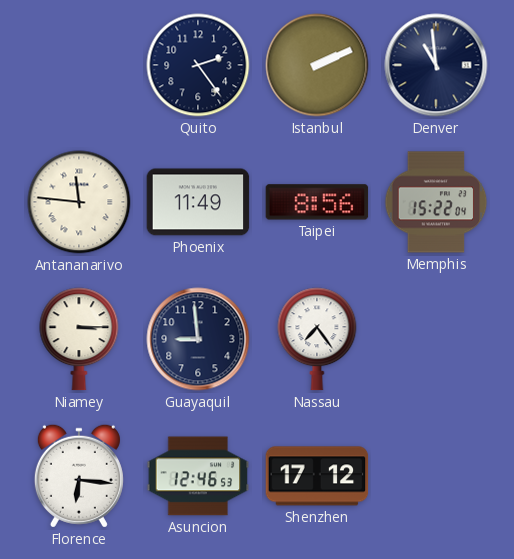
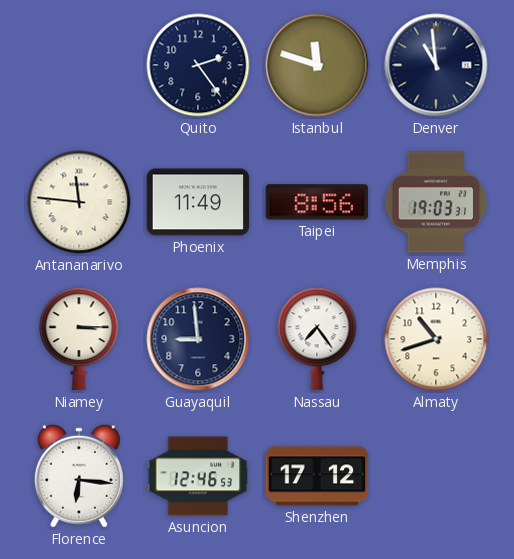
Istanbul: 2:11 -> 11:48 (317, 65)
Memphis: 15:22 -> 19:03 (436, 202)
Almaty: none -> 10:42 (436, 339)
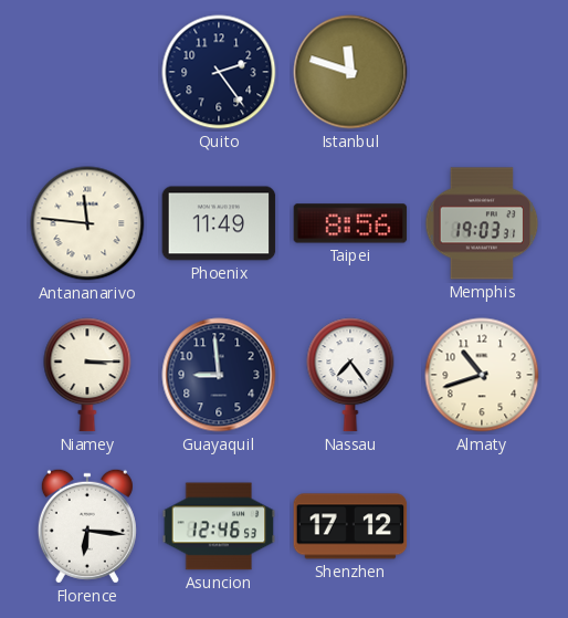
Denver: 10:59 -> none (436, 65)
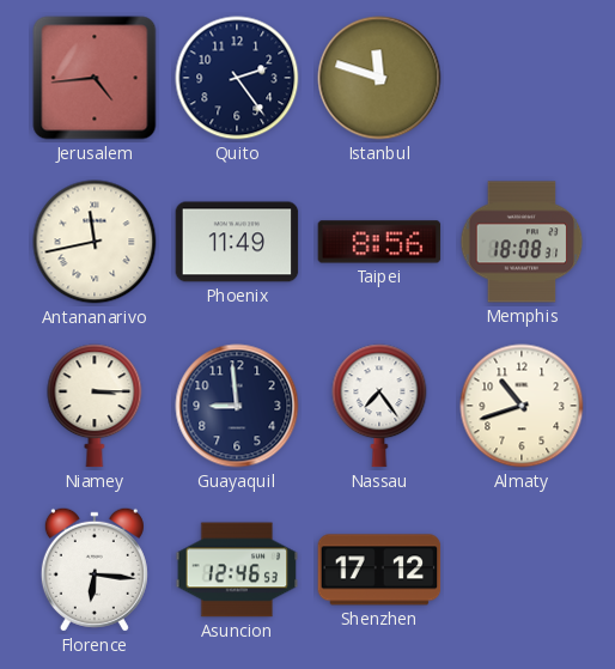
Jerusalem: none -> 4:44 (95, 78)
Antananarivo: 11:46 -> 11:43 (95, 242)
Memphis: 19:03 -> 18:08 (522, 242)
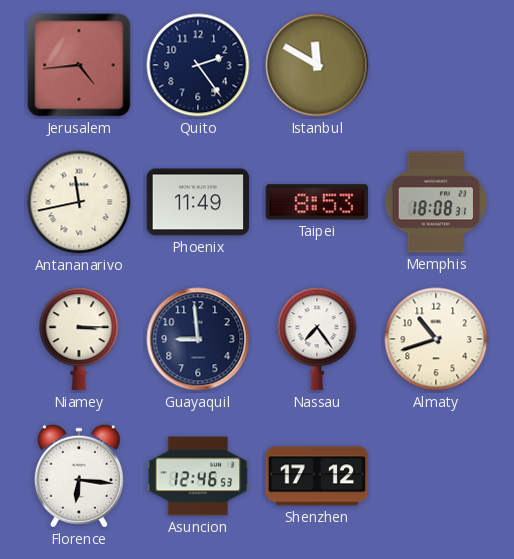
Istanbul: 11:48 -> 11:50 (317, 65)
Taipei: 8:56 -> 8:53 (317, 202)
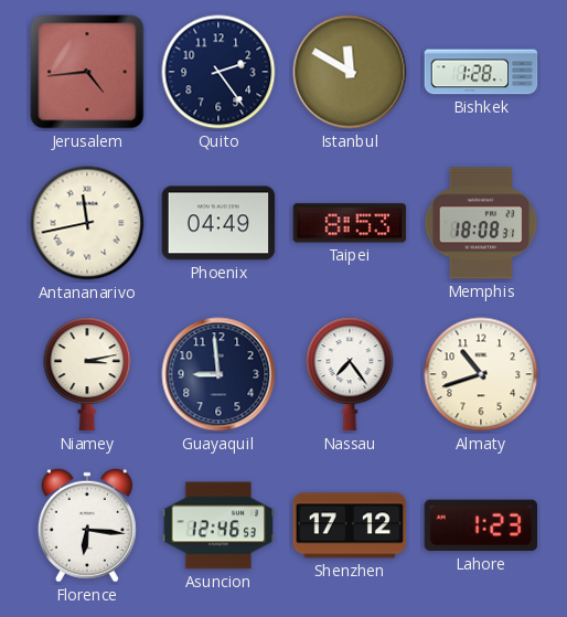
Bishkek: none -> 1:28 (481, 72)
Phoenix: 11:49 -> 04:49 (218, 223)
Niamey: 3:15 -> 3:13 (87, 374)
Lahore: none -> 1:23 (481, 525)
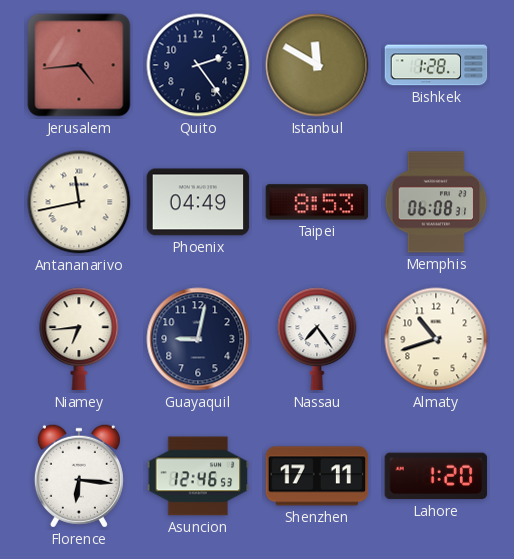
Memphis: 18:08 -> 06:08 (436, 202)
Niamey: 3:13 -> 6:44 (79, 339)
Guayaquil: 8:59 -> 9:02 (198, 339)
Shenzhen: 17:12 -> 17:11 (317, 476)
Lahore: 1:23 -> 1:20 (436, 476)
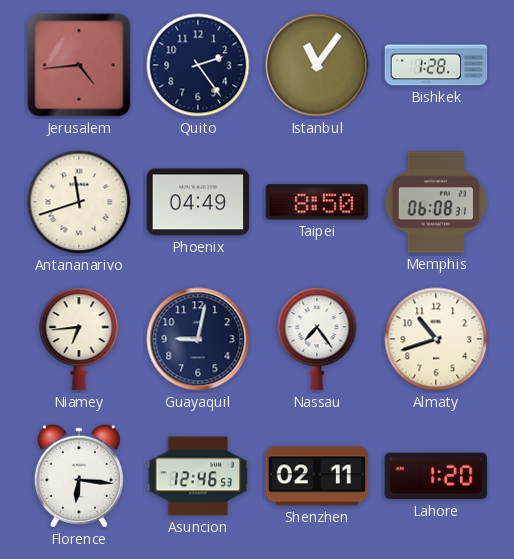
Istanbul: 11:50 -> 11:06 (317, 65)
Antananarivo: 11:43 -> 11:42 (79, 202)
Taipei: 8:53 -> 8:50 (317, 202)
Shenzhen: 17:11 -> 02:11 (317, 476)
